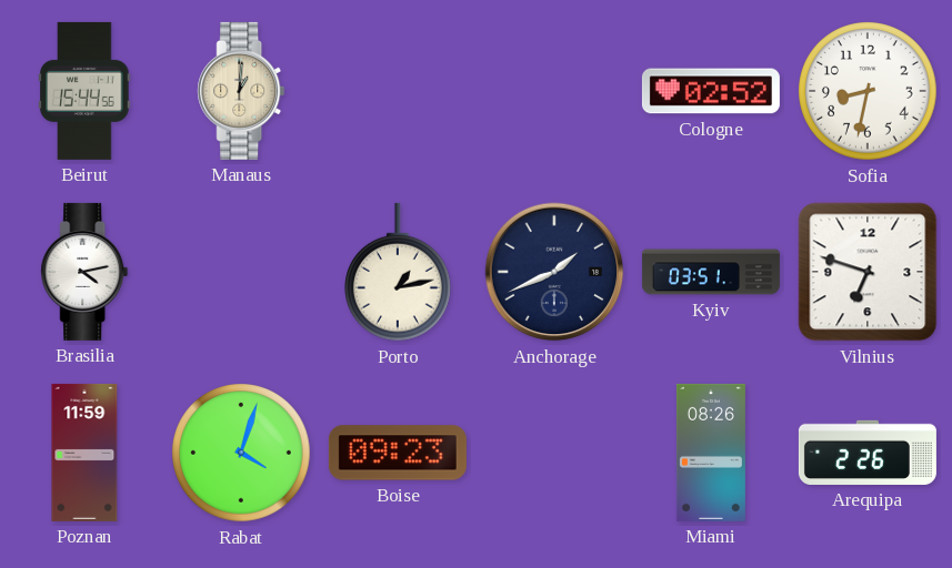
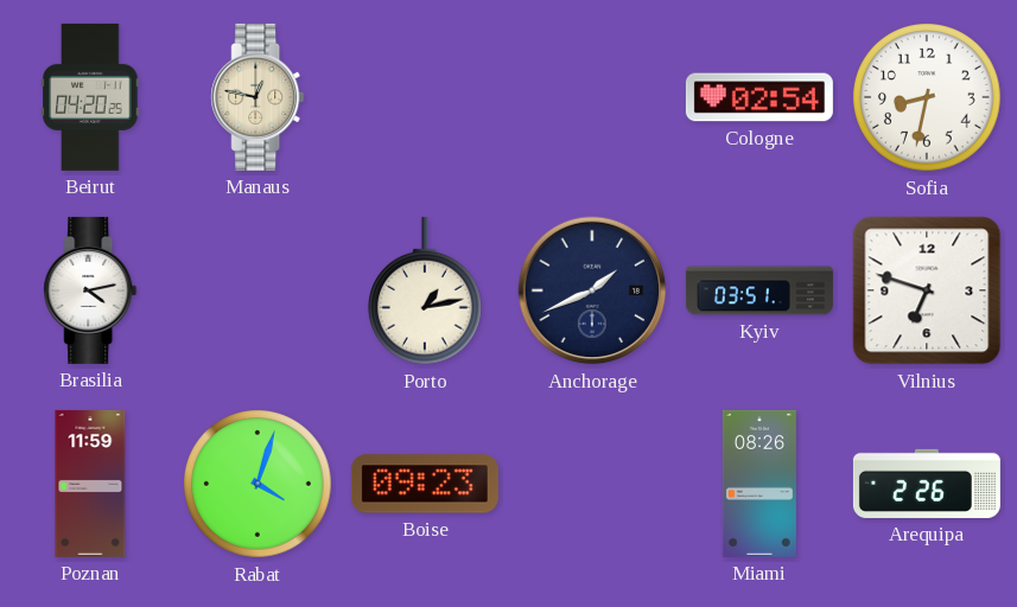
Beirut: 15:44 -> 04:20 (90, 97)
Manaus: 1:01 -> 12:47 (258, 97)
Cologne: 02:52 -> 02:54 (759, 97)
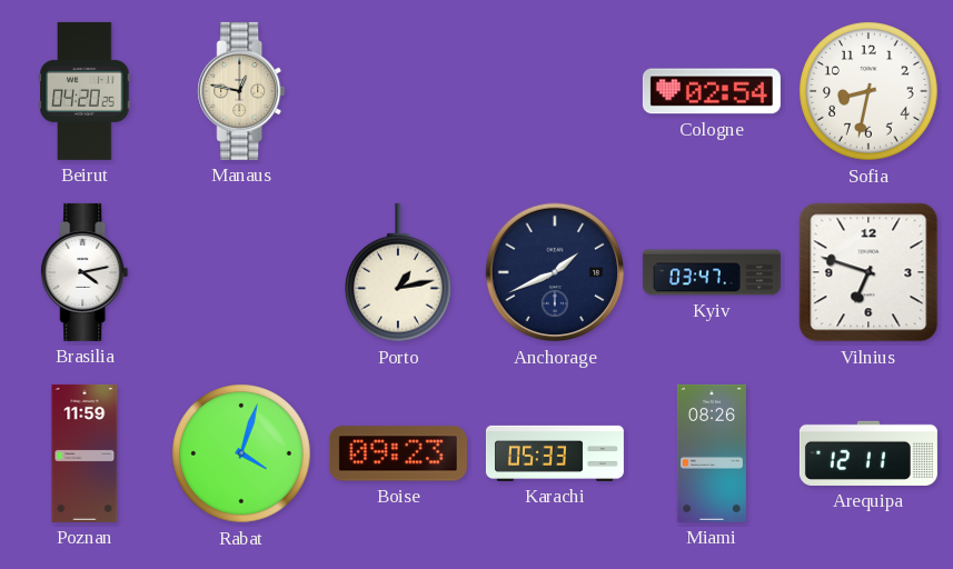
Kyiv: 03:51 -> 03:47 (712, 272)
Karachi: none -> 05:33 (555, 453)
Arequipa: 2:26 -> 12:11 (868, 453)
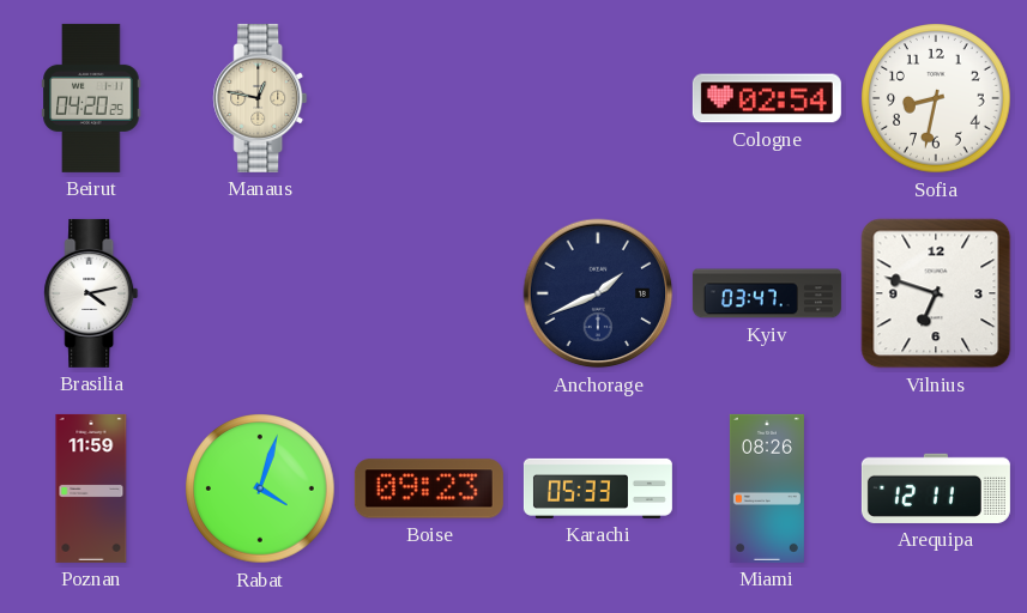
Porto: 1:13 -> none (399, 272)
